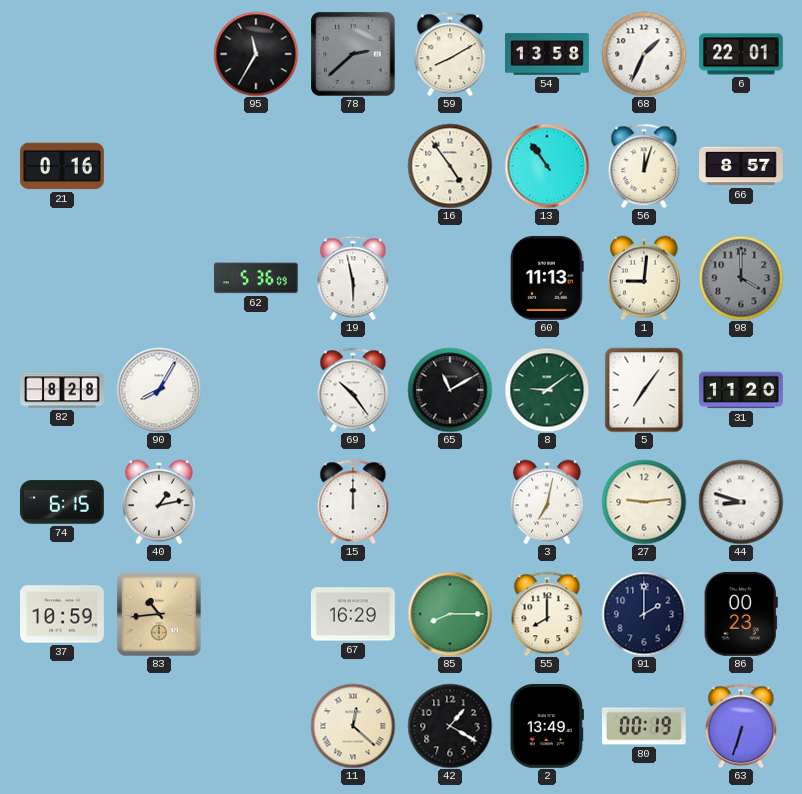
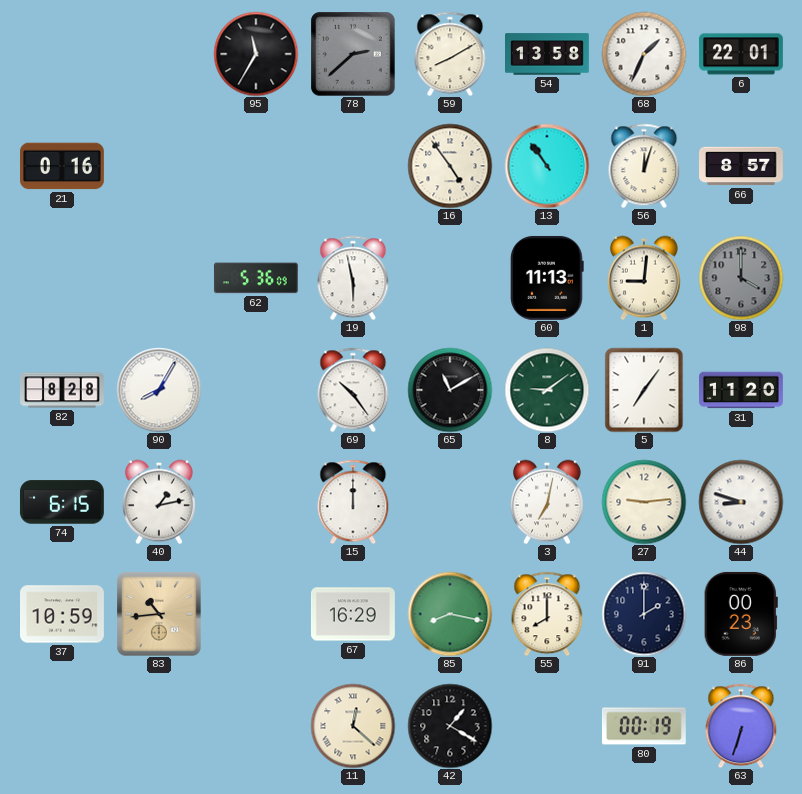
85: 8:15 -> 8:17 (450, 614)
2: 13:49 -> none (547, 726)
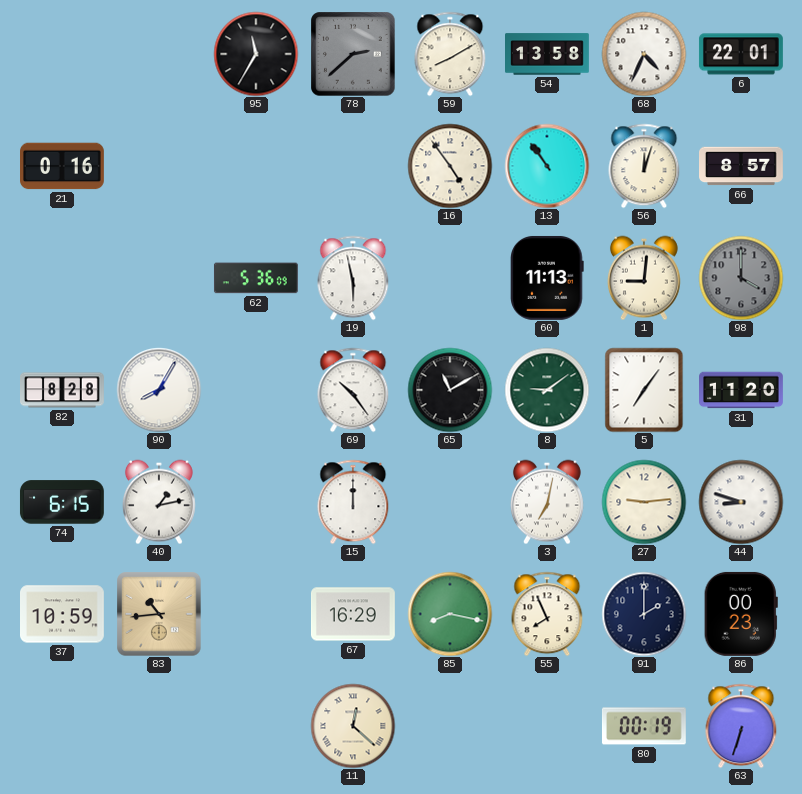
68: 1:34 -> 4:34 (644, 54)
55: 8:00 -> 7:56 (547, 614)
42: 1:20 -> none (450, 726)
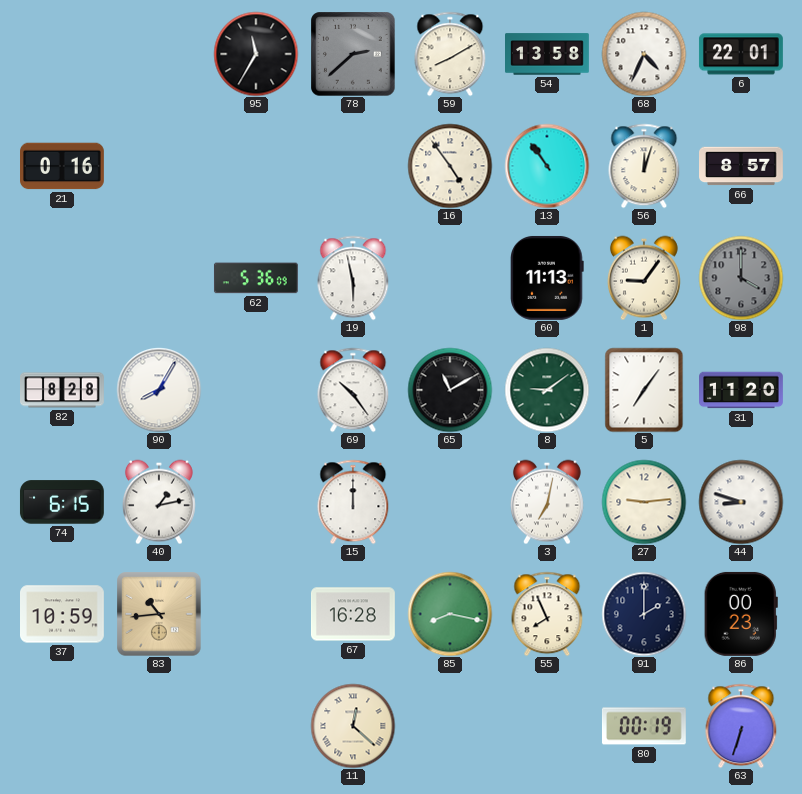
1: 9:01 -> 9:06 (644, 278)
67: 16:29 -> 16:28 (353, 614)
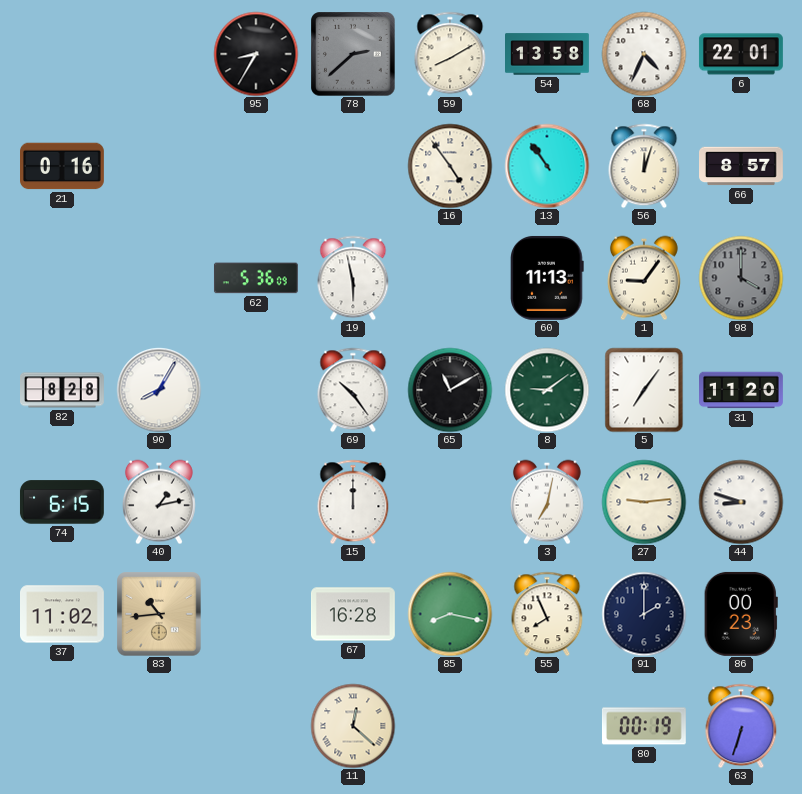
95: 11:35 -> 8:35 (256, 54)
37: 10:59 -> 11:02 (63, 614)
